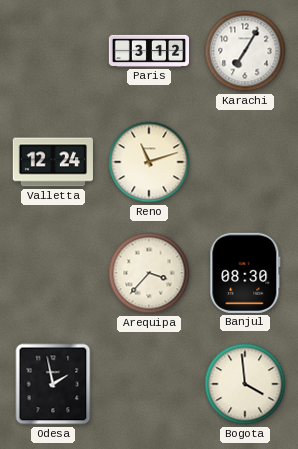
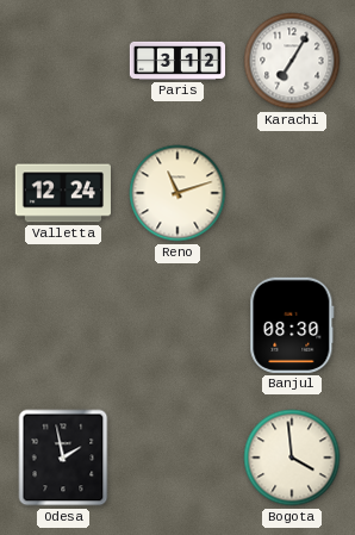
Arequipa: 3:37 -> none (149, 273)
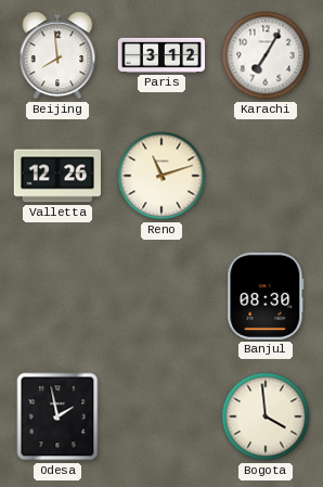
Beijing: none -> 7:59 (57, 55)
Valletta: 12:24 -> 12:26 (57, 176)
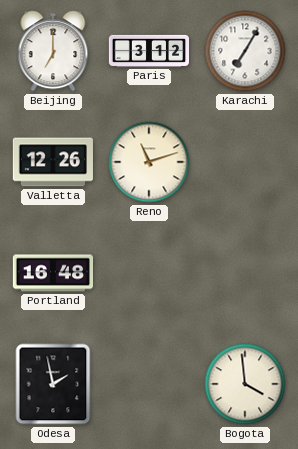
Beijing: 7:59 -> 7:00 (53, 51)
Portland: none -> 16:48 (52, 273)
Banjul: 08:30 -> none (266, 296)
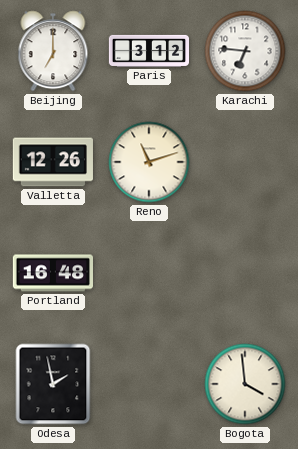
Karachi: 7:05 -> 6:46 (245, 51)
